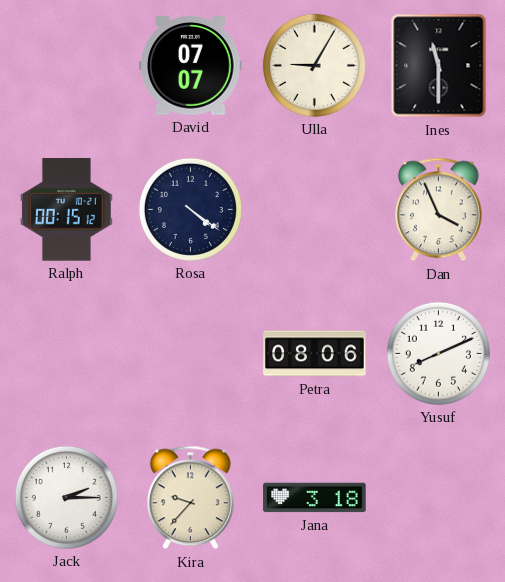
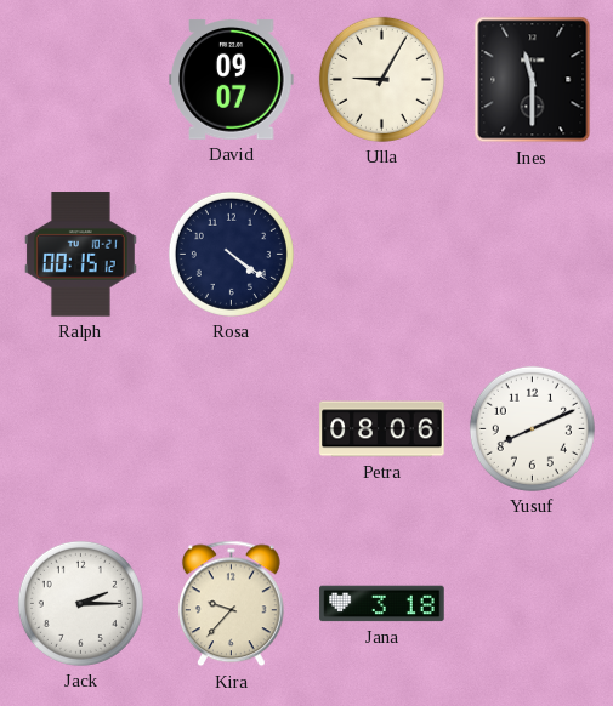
David: 07:07 -> 09:07 (232, 80)
Dan: 3:56 -> none (438, 210)
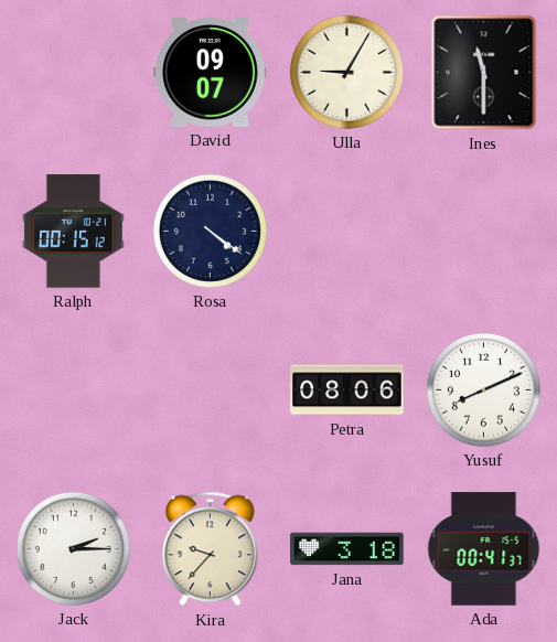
Ada: none -> 00:41 (484, 549)
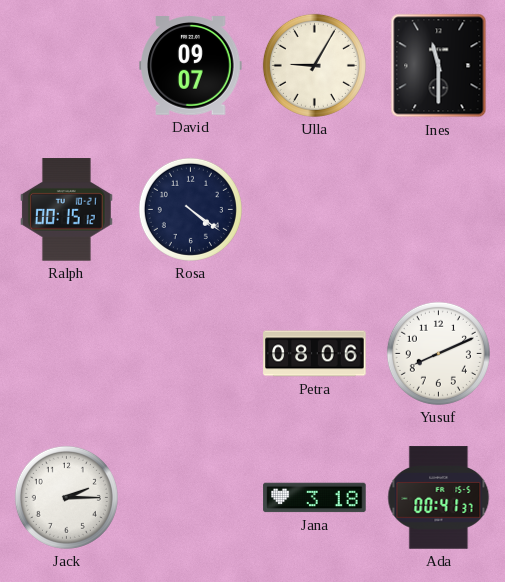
Kira: 9:37 -> none (210, 549)
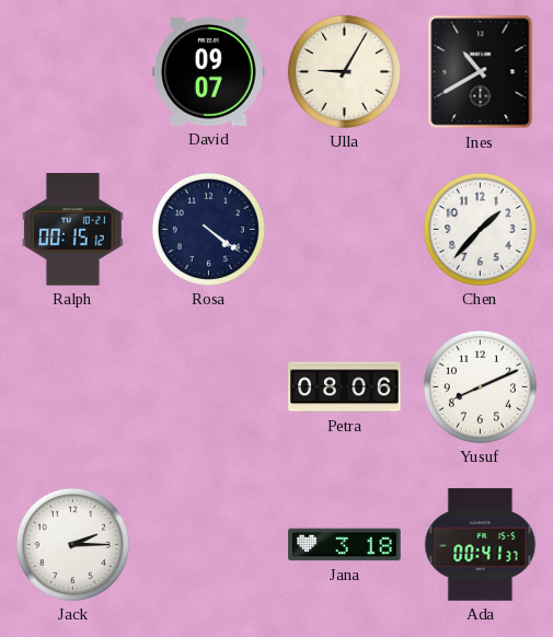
Ines: 11:30 -> 10:40 (481, 72)
Chen: none -> 1:37 (480, 229)
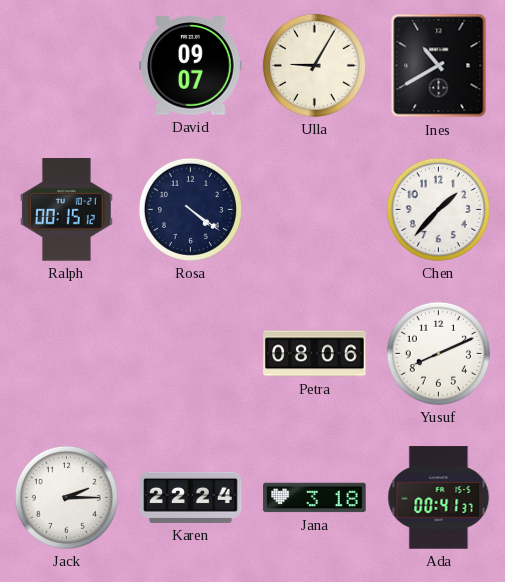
Karen: none -> 22:24 (191, 497)
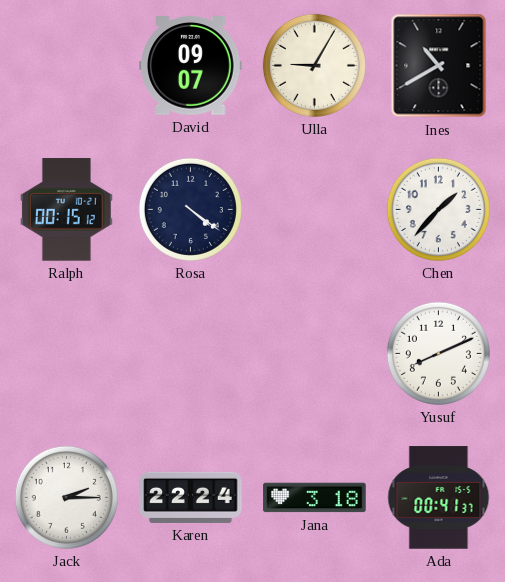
Petra: 08:06 -> none (315, 354)
